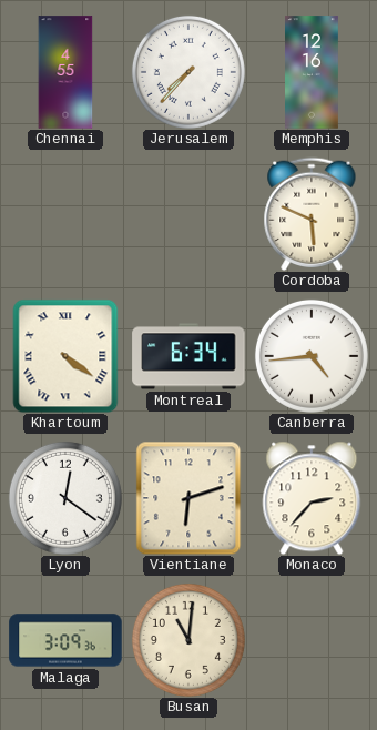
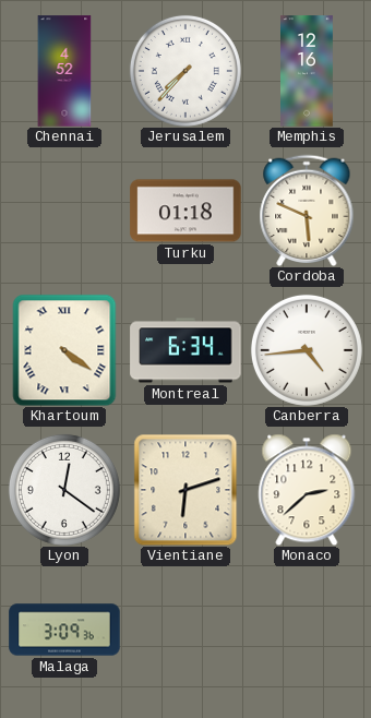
Chennai: 4:55 -> 4:52 (64, 71)
Turku: none -> 01:18 (185, 211)
Monaco: 2:37 -> 2:38 (307, 490)
Busan: 11:01 -> none (188, 640)
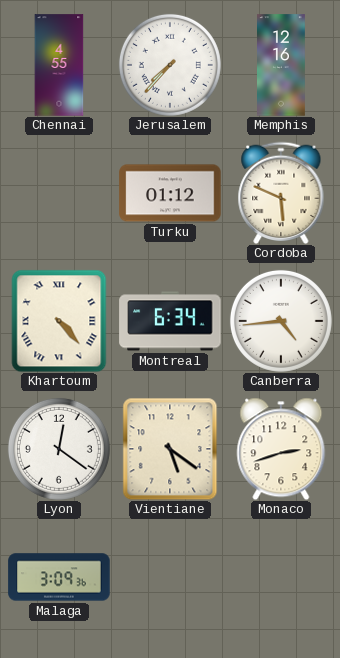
Chennai: 4:52 -> 4:55 (59, 65)
Turku: 01:18 -> 01:12 (170, 193)
Khartoum: 4:21 -> 4:23 (59, 321)
Vientiane: 6:12 -> 5:21 (170, 449)
Monaco: 2:38 -> 2:42 (281, 449)
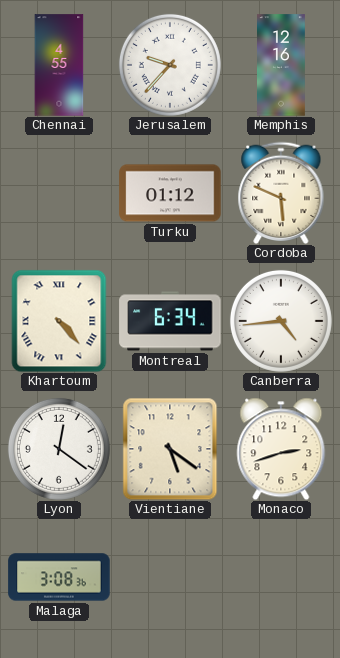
Jerusalem: 7:37 -> 9:37 (170, 65)
Malaga: 3:09 -> 3:08 (59, 577)
